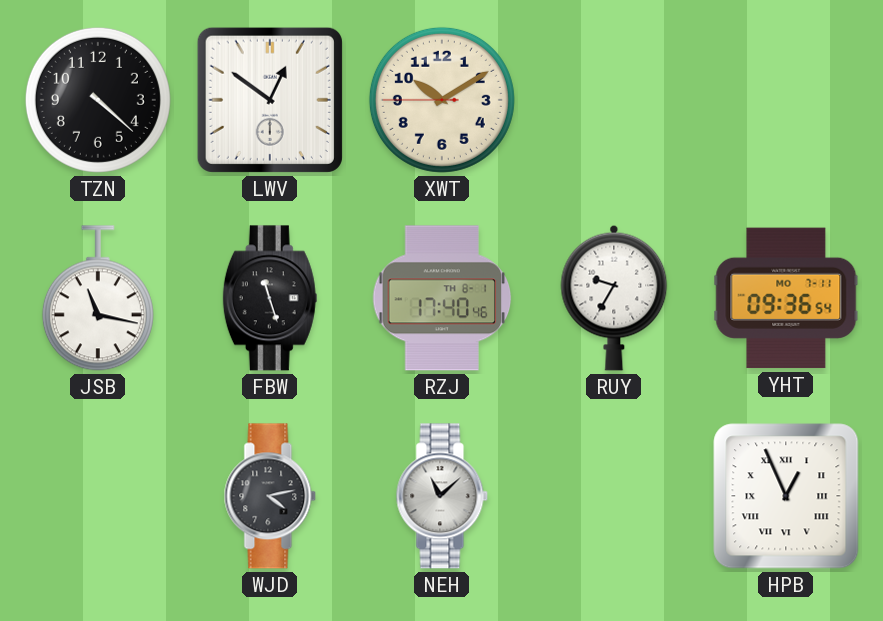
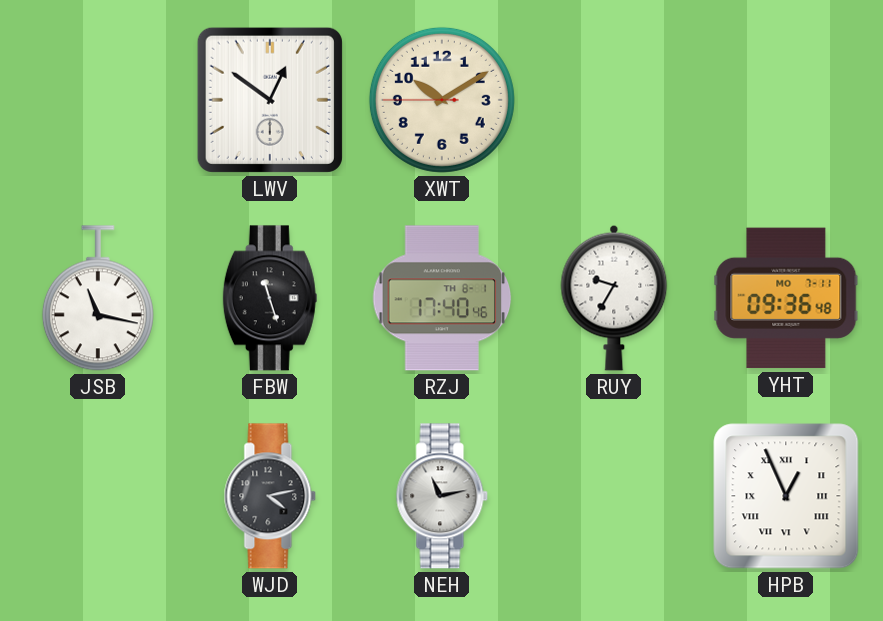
TZN: 4:22 -> none (98, 100)
YHT: 09:36:54 -> 09:36:48 (786, 298)
NEH: 11:08 -> 11:13 (442, 496)
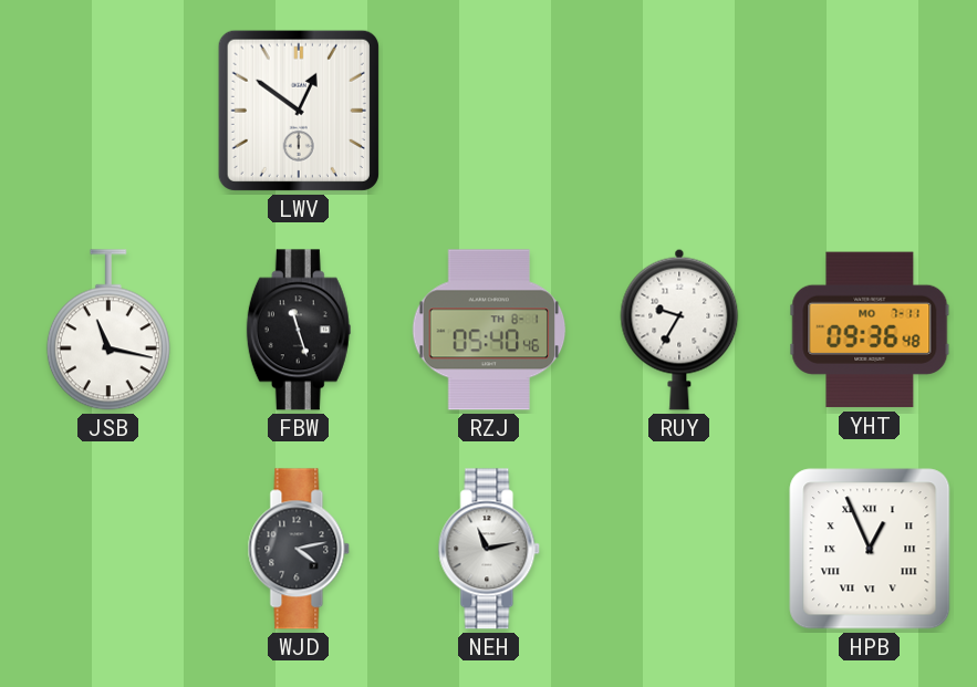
XWT: 10:09 -> none (442, 100)
RZJ: 17:40 -> 05:40 (489, 330)
